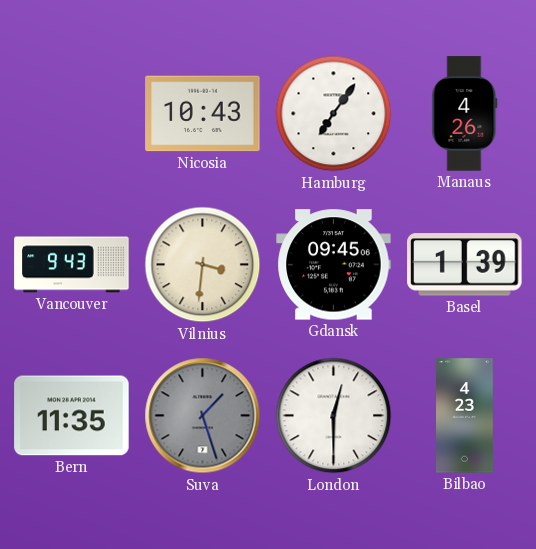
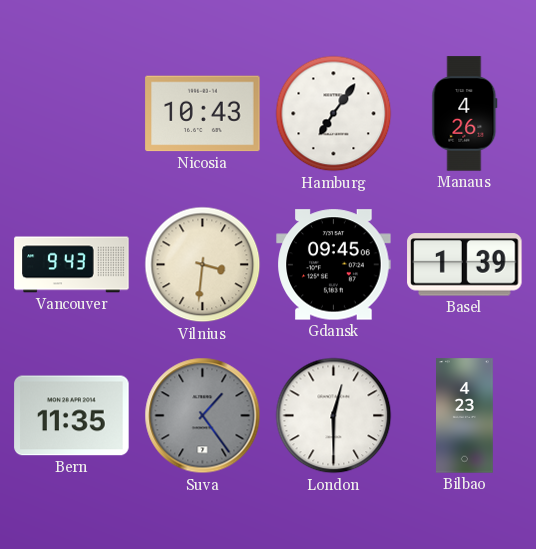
Suva: 1:27 -> 1:24 (203, 416)
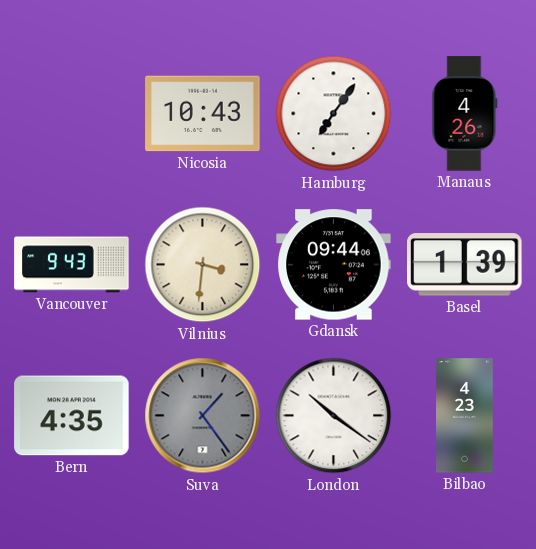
Gdansk: 09:45 -> 09:44 (334, 265)
Bern: 11:35 -> 4:35 (72, 416)
London: 12:30 -> 10:21 (334, 416)
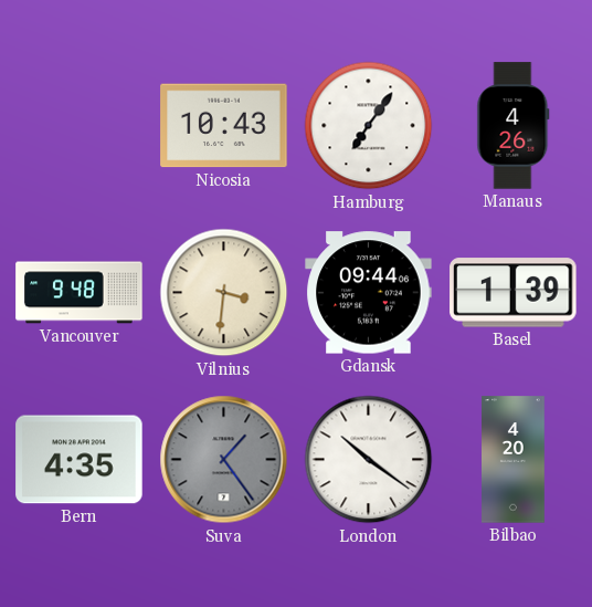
Vancouver: 9:43 -> 9:48 (80, 293)
Bilbao: 4:23 -> 4:20 (514, 460)
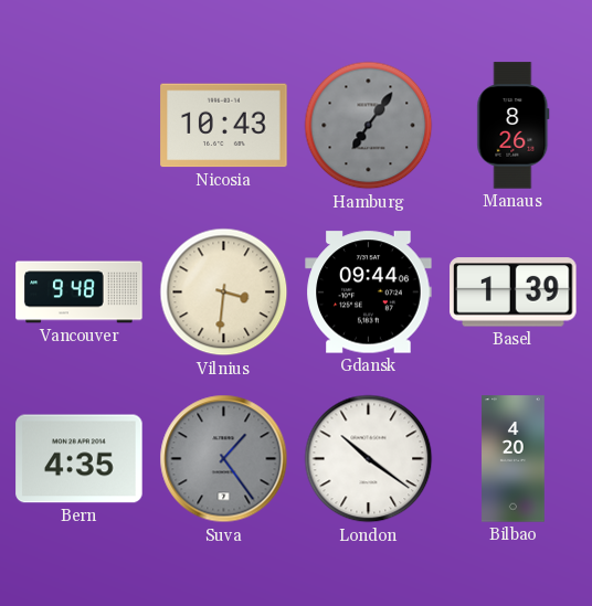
Hamburg dial: white -> grey (369, 126)
Manaus: 4:26 -> 8:26 (514, 126)
